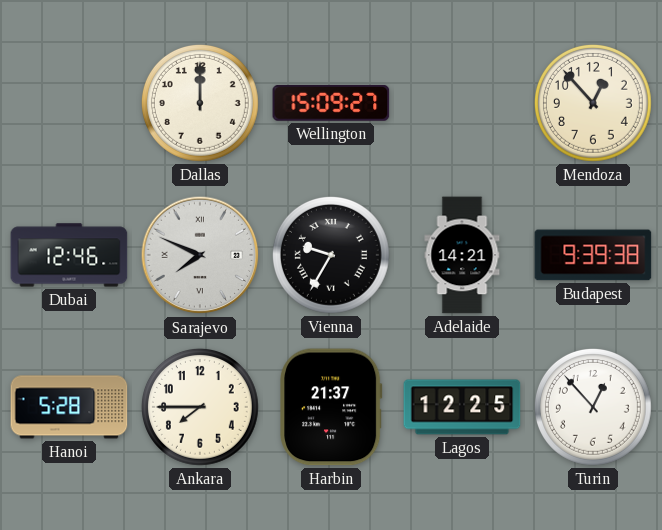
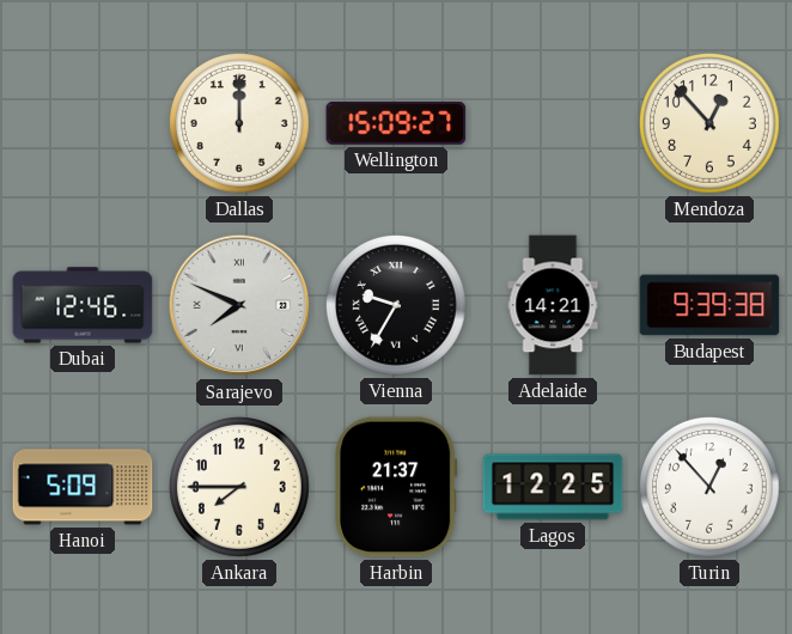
Hanoi: 5:28 -> 5:09 (83, 487)
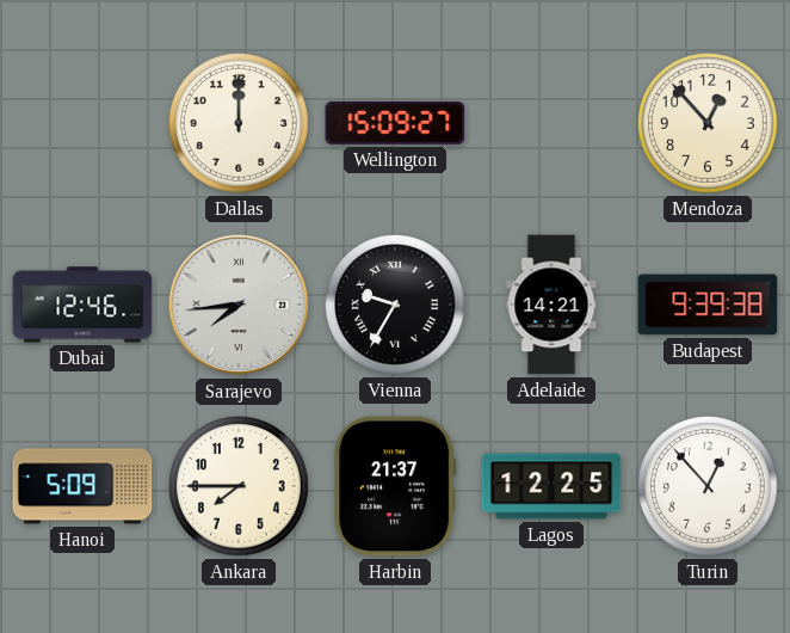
Sarajevo: 7:49 -> 7:44 (239, 305)
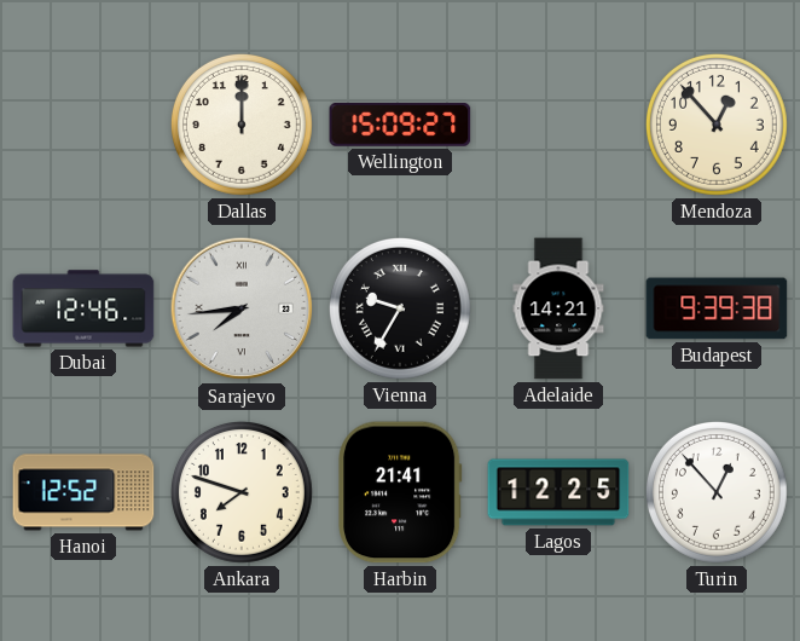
Hanoi: 5:09 -> 12:52 (83, 492)
Ankara: 7:45 -> 7:48 (242, 492)
Harbin: 21:37 -> 21:41 (400, 492)
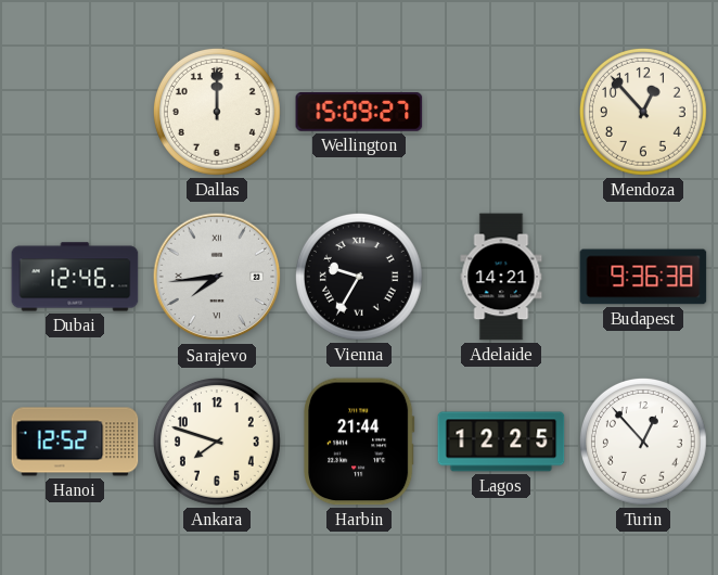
Budapest: 9:39 -> 9:36 (643, 277)
Harbin: 21:41 -> 21:44 (359, 442)
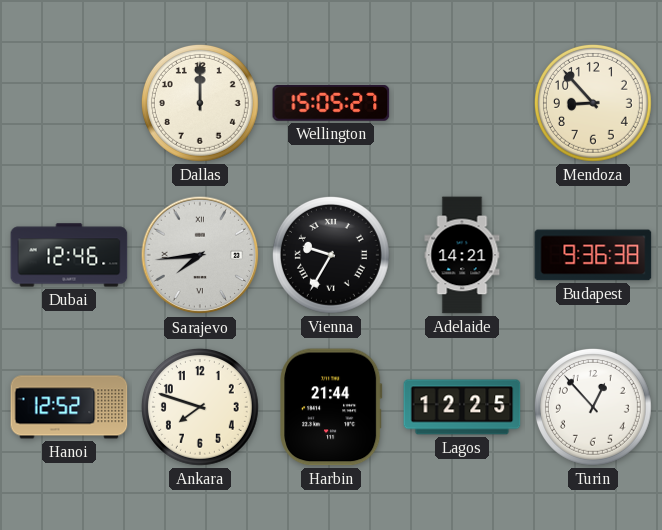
Wellington: 15:09 -> 15:05 (331, 103)
Mendoza: 12:53 -> 8:53 (593, 103)
